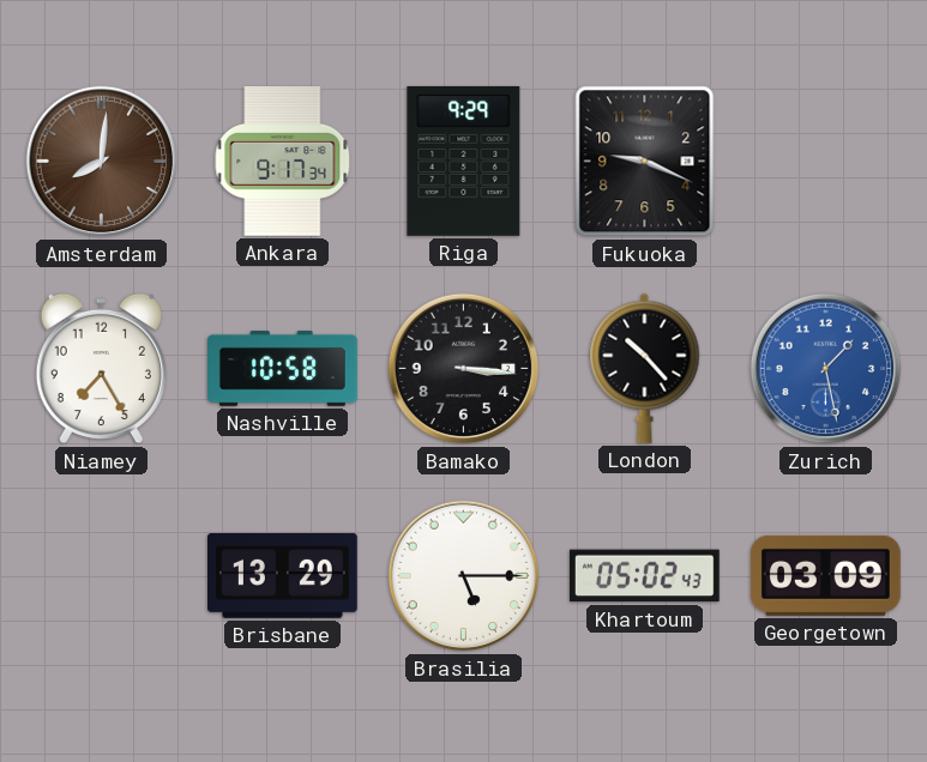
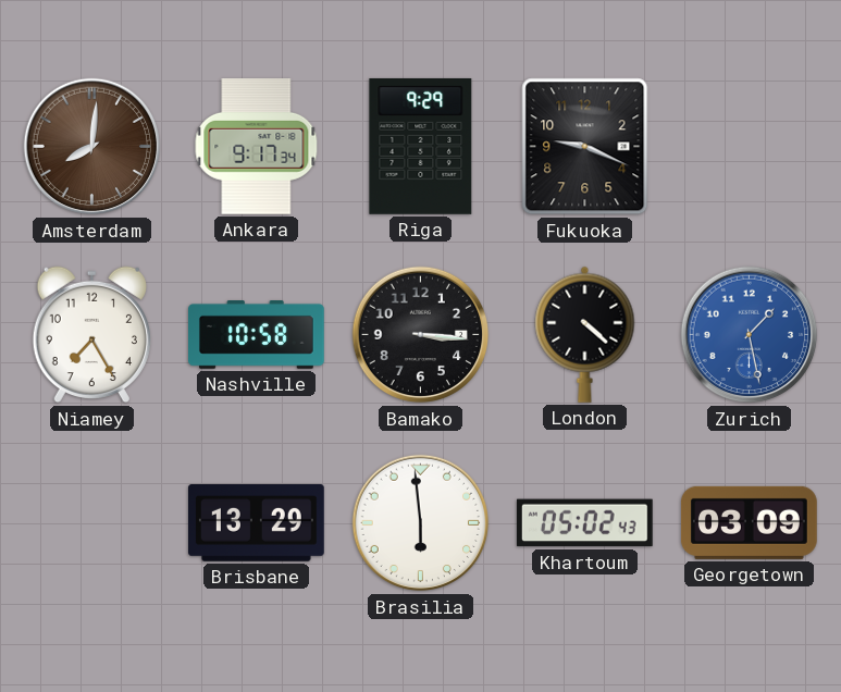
London: 10:23 -> 4:22 (585, 334)
Brasilia: 5:15 -> 5:59 (421, 523)
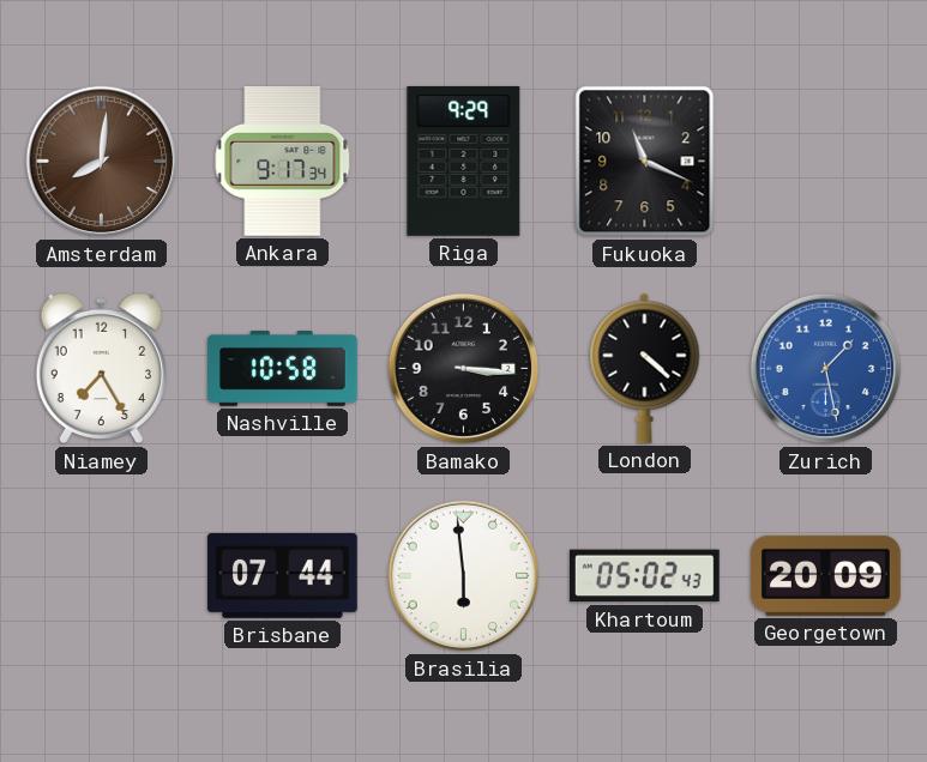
Fukuoka: 9:19 -> 11:19 (645, 162)
Brisbane: 13:29 -> 07:44 (283, 576)
Georgetown: 03:09 -> 20:09 (825, 575)
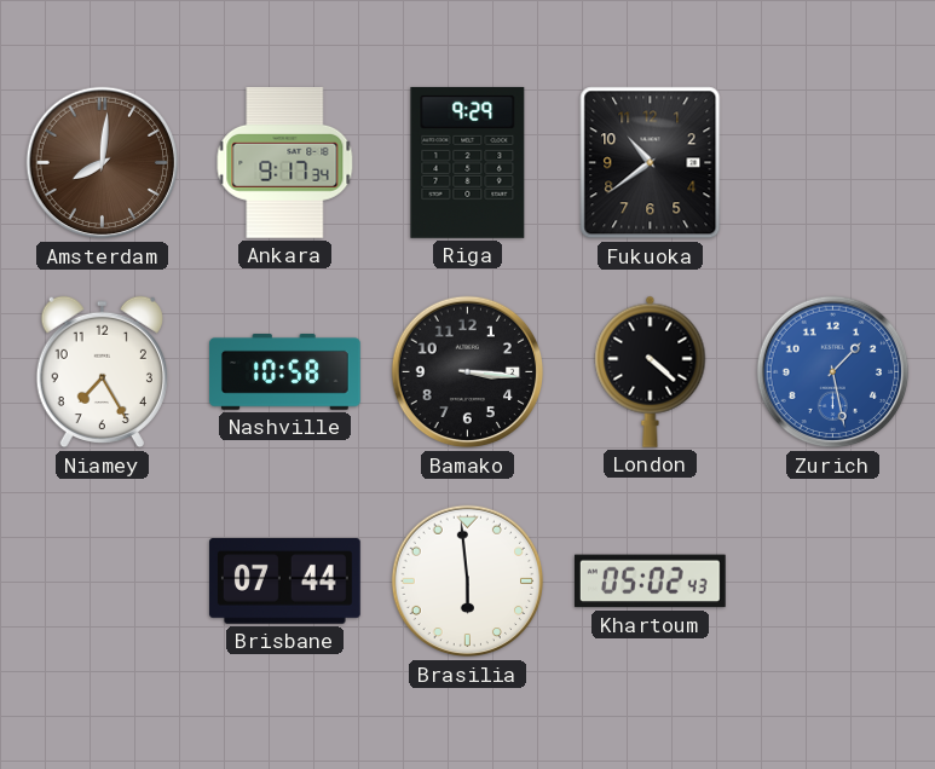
Fukuoka: 11:19 -> 10:39 (651, 163)
Georgetown: 20:09 -> none (825, 575)
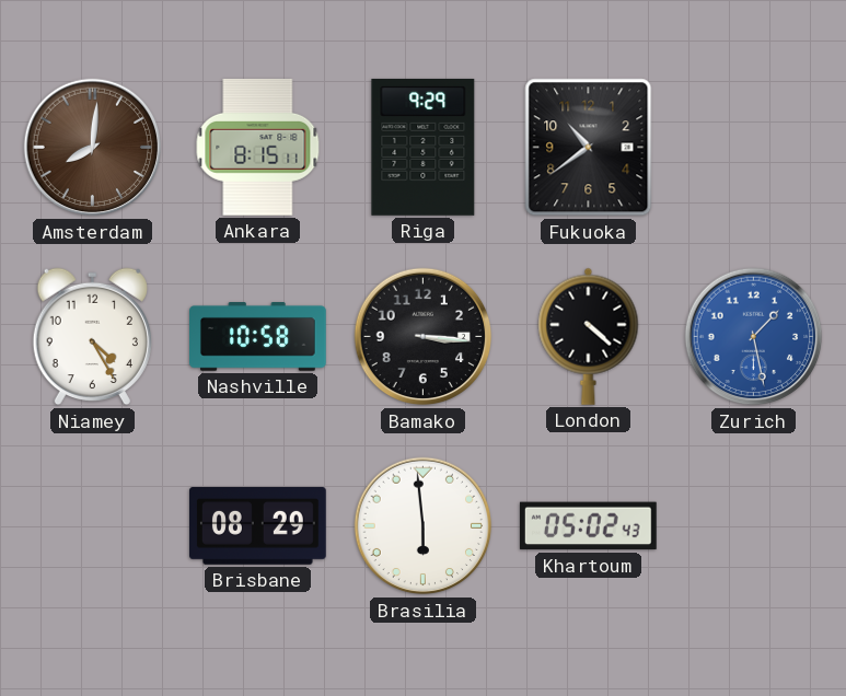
Ankara: 9:17 -> 8:15 (258, 147)
Niamey: 7:25 -> 4:25 (92, 337)
Brisbane: 07:44 -> 08:29 (258, 526)
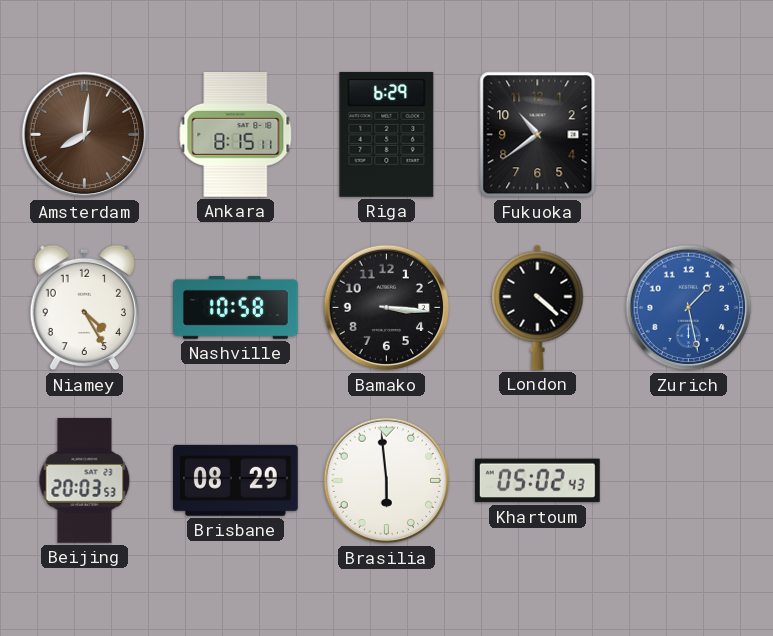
Riga: 9:29 -> 6:29 (387, 134)
Beijing: none -> 20:03 (85, 481)
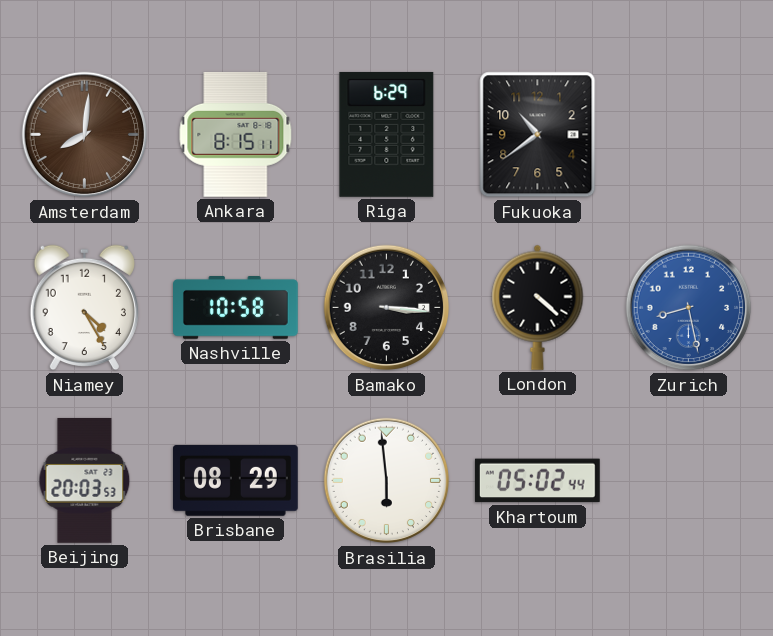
Zurich: 1:28 -> 8:28 (689, 308)
Khartoum: 05:02:43 -> 05:02:44 (537, 481)
